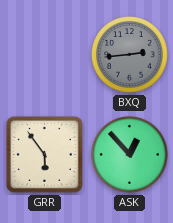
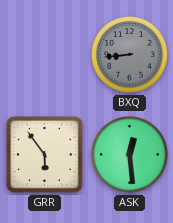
BXQ: 2:44 -> 8:44 (130, 55)
ASK: 12:53 -> 12:29 (130, 155)
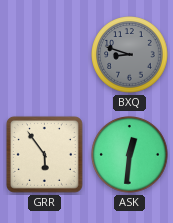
BXQ: 8:44 -> 8:48 (130, 55)
ASK: 12:29 -> 12:31 (130, 155)
